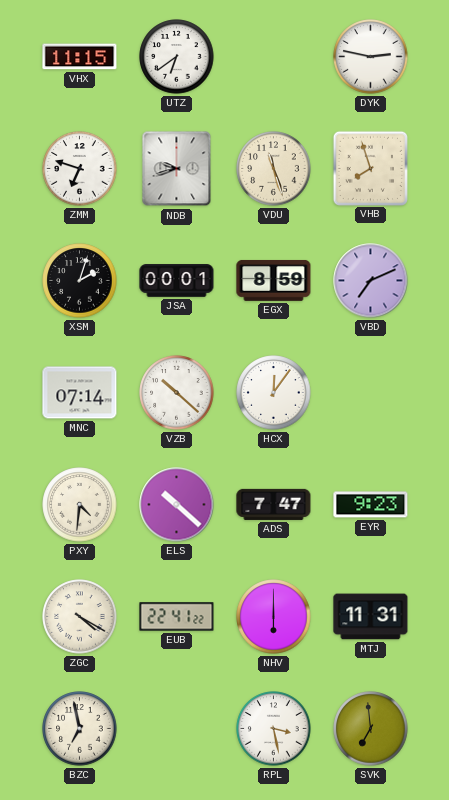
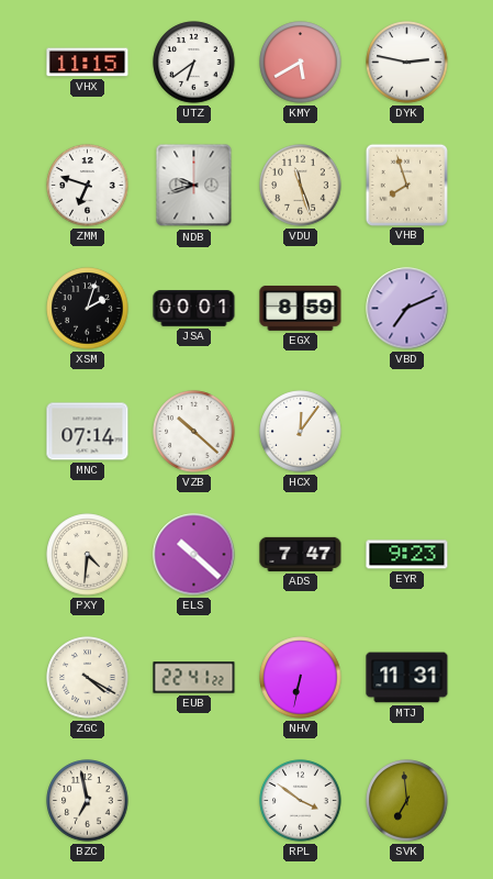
KMY: none -> 5:40 (301, 63)
NHV: 6:00 -> 6:32 (301, 678)
RPL: 3:28 -> 3:51 (301, 801)
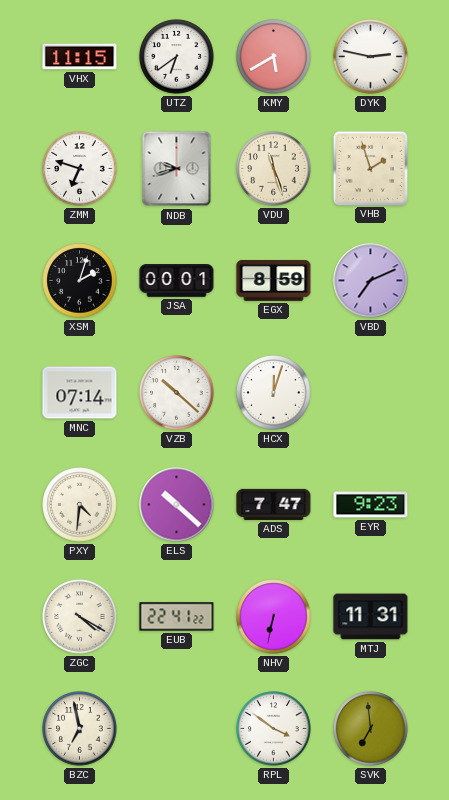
VHB: 7:57 -> 1:57 (370, 168)
HCX: 12:06 -> 12:03 (274, 393)
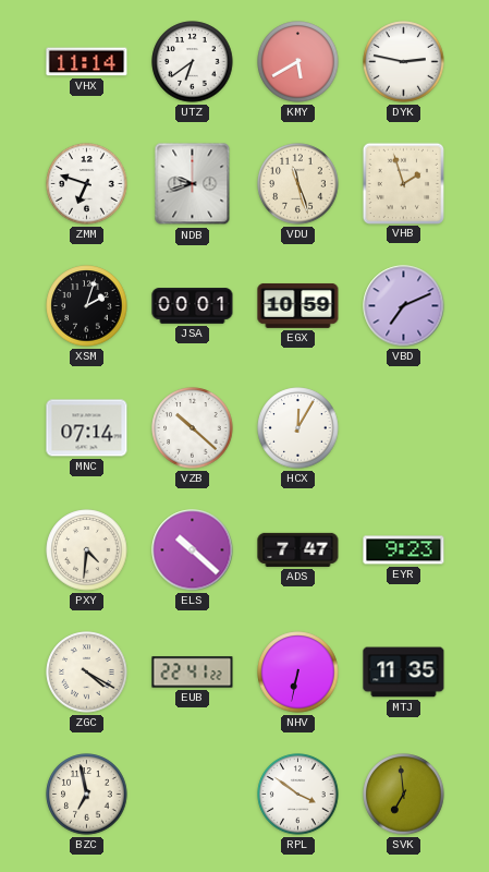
VHX: 11:15 -> 11:14 (87, 62)
EGX: 8:59 -> 10:59 (298, 305)
HCX: 12:03 -> 12:05 (298, 428)
MTJ: 11:31 -> 11:35 (404, 673)
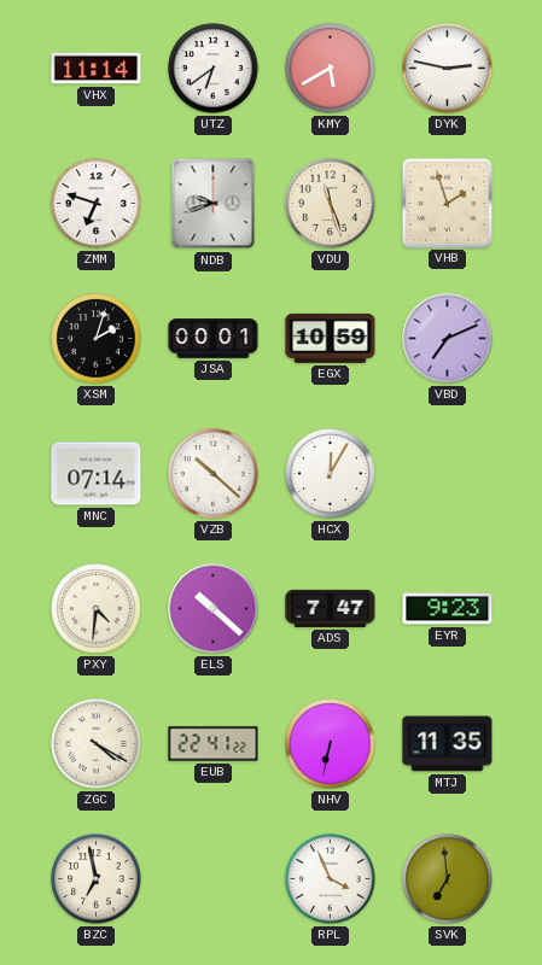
RPL: 3:51 -> 3:56 (331, 879)
